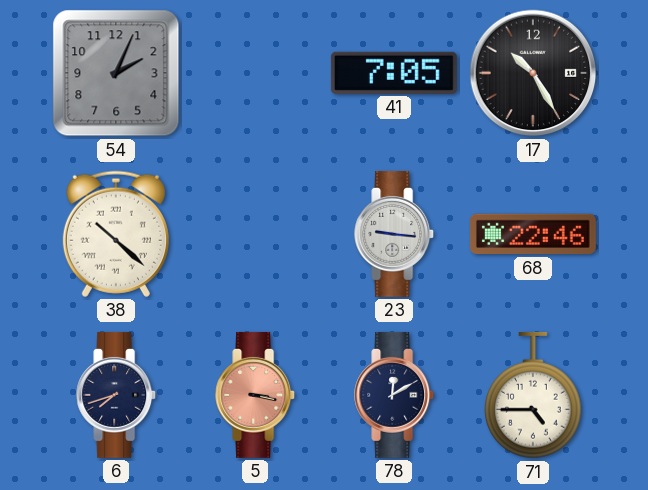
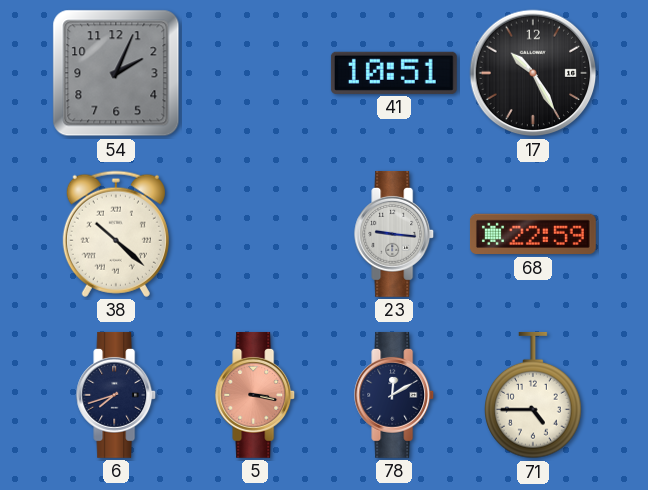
41: 7:05 -> 10:51 (394, 73)
68: 22:46 -> 22:59 (533, 234)
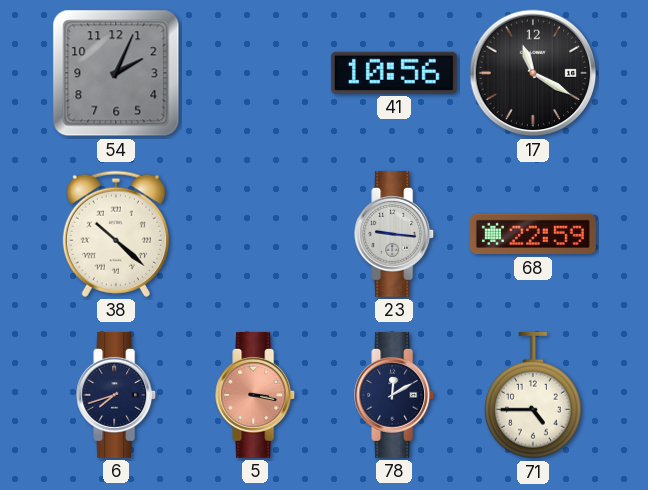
41: 10:51 -> 10:56 (394, 73)
17: 10:25 -> 11:20 (533, 73)
